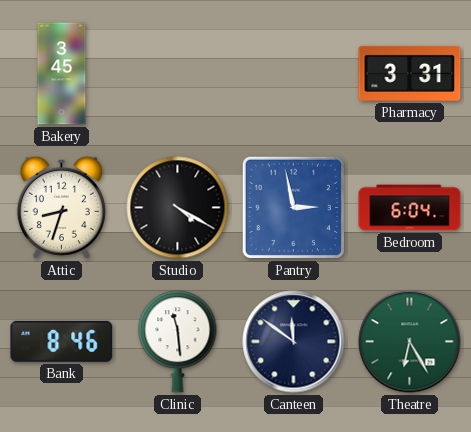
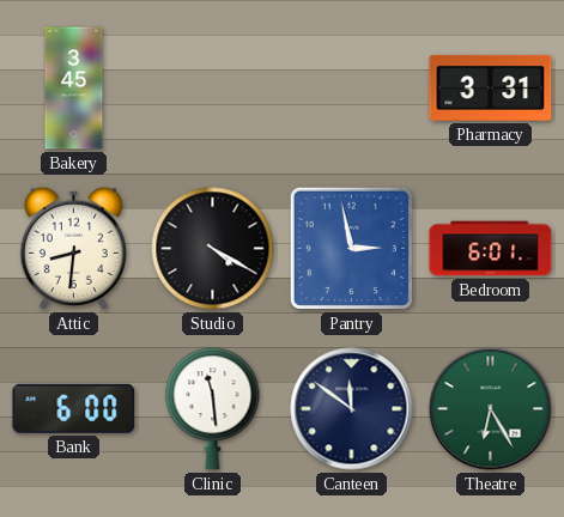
Attic: 8:33 -> 8:31 (73, 248)
Bedroom: 6:04 -> 6:01 (491, 249)
Bank: 8:46 -> 6:00 (74, 408)
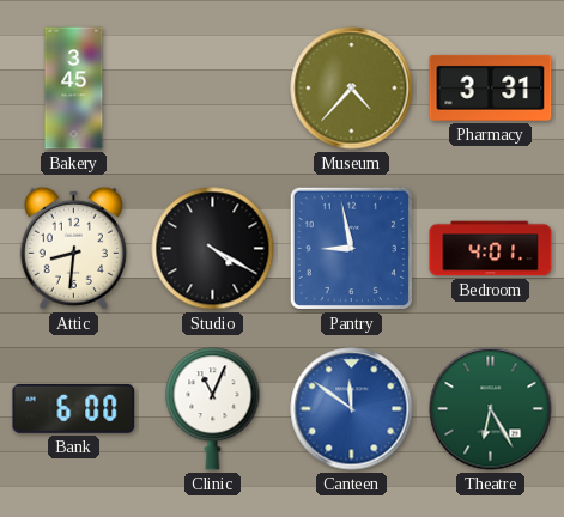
Museum: none -> 4:37 (352, 89)
Pantry: 2:58 -> 8:58 (351, 248)
Bedroom: 6:01 -> 4:01 (491, 249)
Clinic: 11:29 -> 11:04 (213, 409)
Canteen dial: navy -> blue (352, 409)
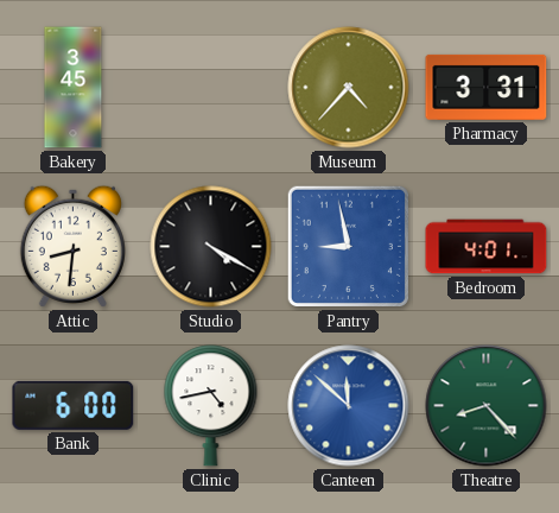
Clinic: 11:04 -> 4:43 (211, 406)
Canteen: 11:51 -> 11:52 (349, 406)
Theatre: 6:25 -> 8:23 (487, 406)
